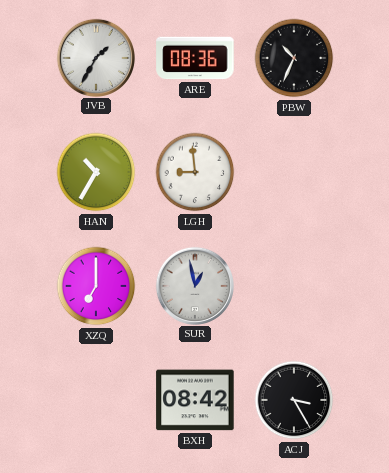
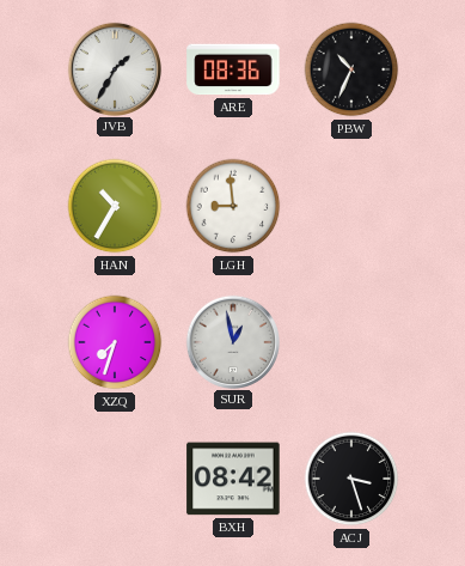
XZQ: 7:00 -> 7:33 (115, 342)
ACJ: 3:25 -> 3:27 (351, 479)
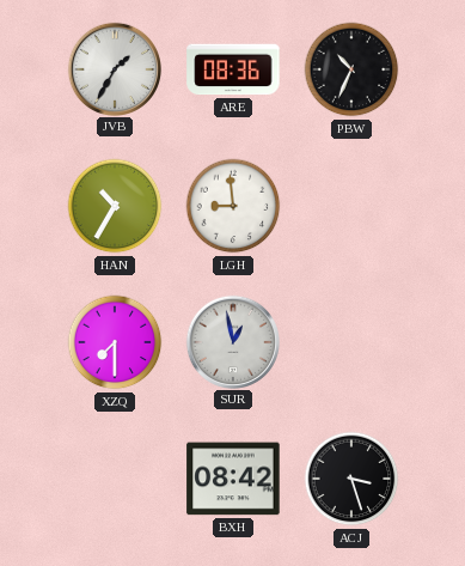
XZQ: 7:33 -> 7:30 (115, 342)
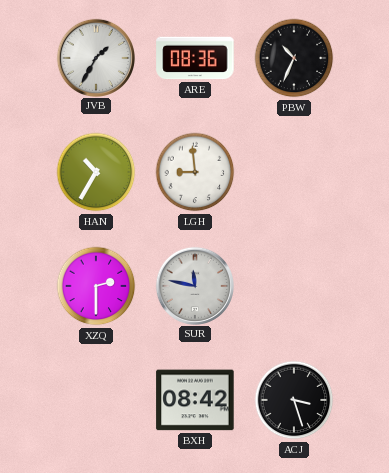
XZQ: 7:30 -> 2:30 (96, 286)
SUR: 12:58 -> 11:47 (194, 285)
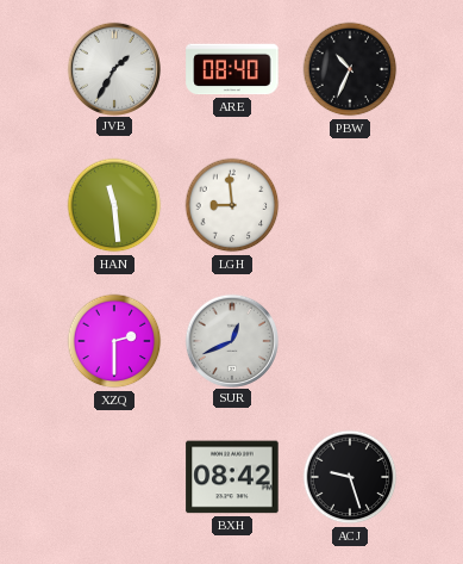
ARE: 08:36 -> 08:40 (232, 69)
HAN: 10:35 -> 11:29 (114, 205)
SUR: 11:47 -> 12:41 (231, 340)
ACJ: 3:27 -> 9:27 (350, 477)
